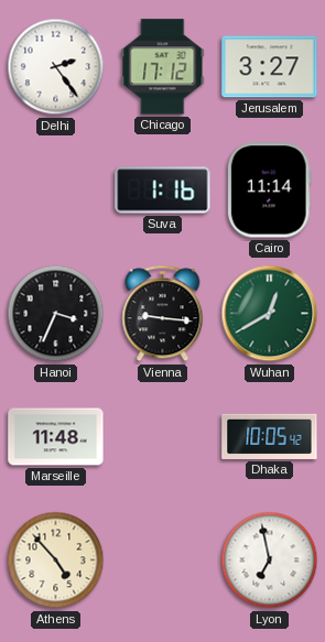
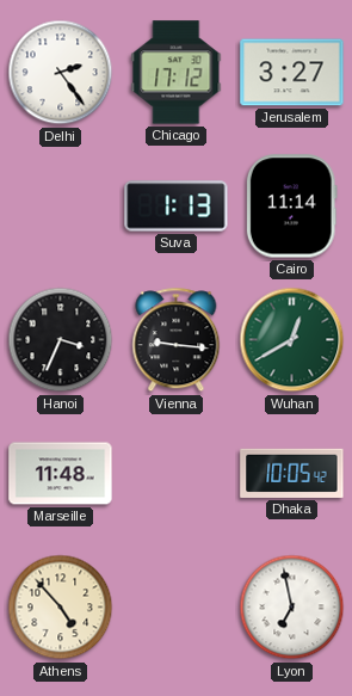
Suva: 1:16 -> 1:13 (177, 207)
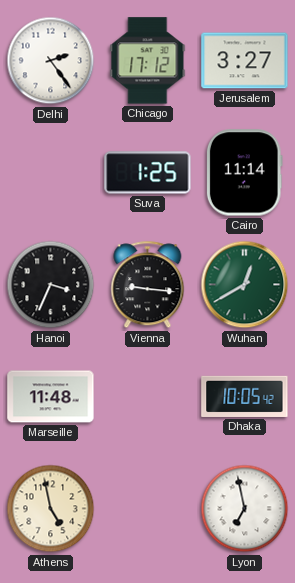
Suva: 1:13 -> 1:25 (148, 173)
Athens: 4:53 -> 4:58 (51, 509)
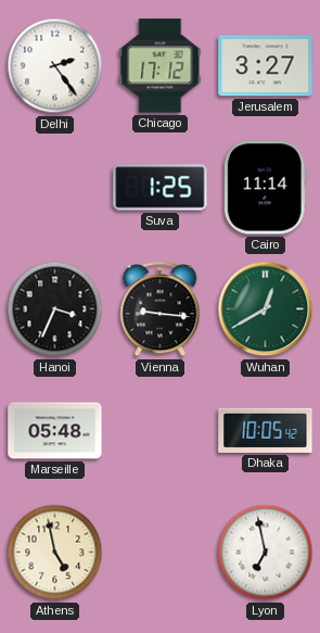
Marseille: 11:48 -> 05:48 (55, 431)
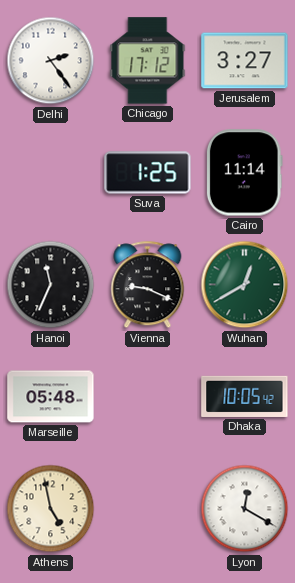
Hanoi: 3:34 -> 11:34 (51, 285)
Vienna: 9:16 -> 9:19 (148, 285)
Lyon: 6:58 -> 12:20 (245, 509)
